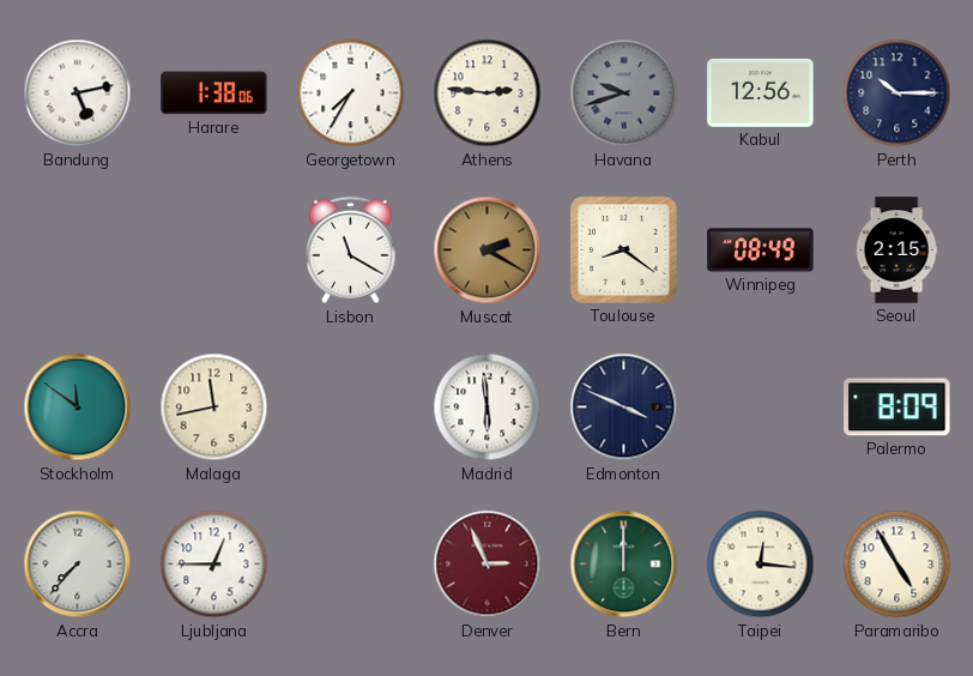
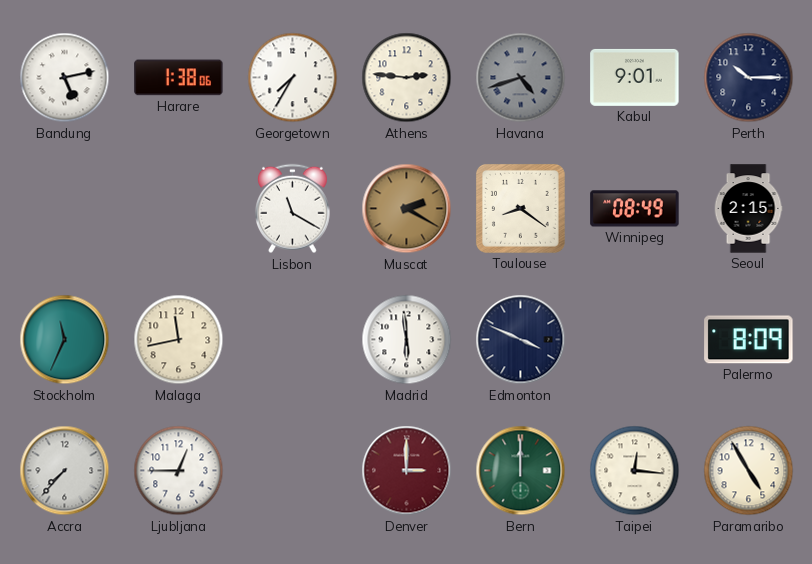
Havana: 9:42 -> 4:42 (521, 78)
Kabul: 12:56 -> 9:01 (635, 77)
Stockholm: 11:51 -> 11:34 (65, 340)
Denver: 2:56 -> 3:00 (407, 471)
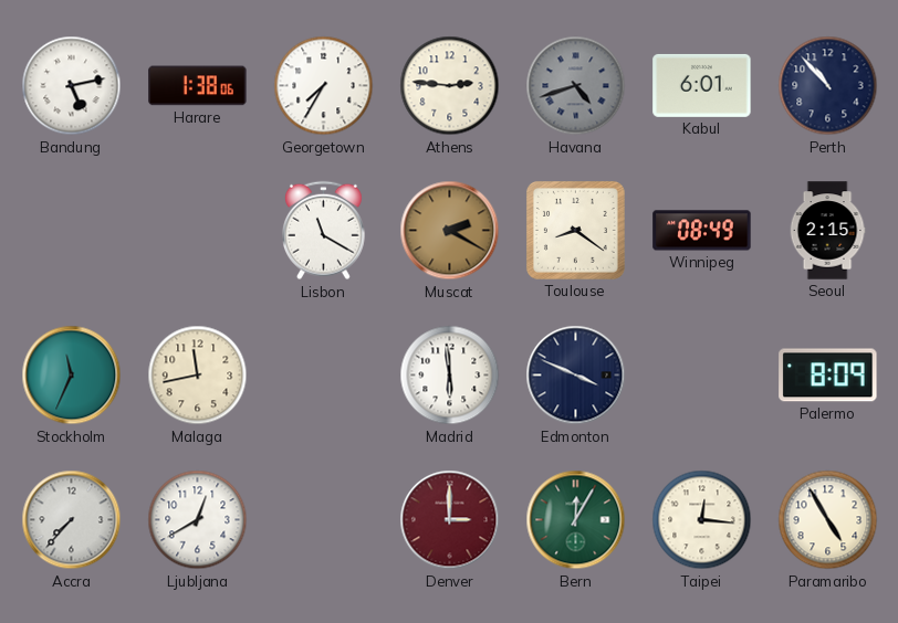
Kabul: 9:01 -> 6:01 (702, 85)
Perth: 10:15 -> 10:53 (828, 86)
Ljubljana: 12:45 -> 12:40 (198, 520)
Bern: 12:00 -> 12:05 (576, 520)
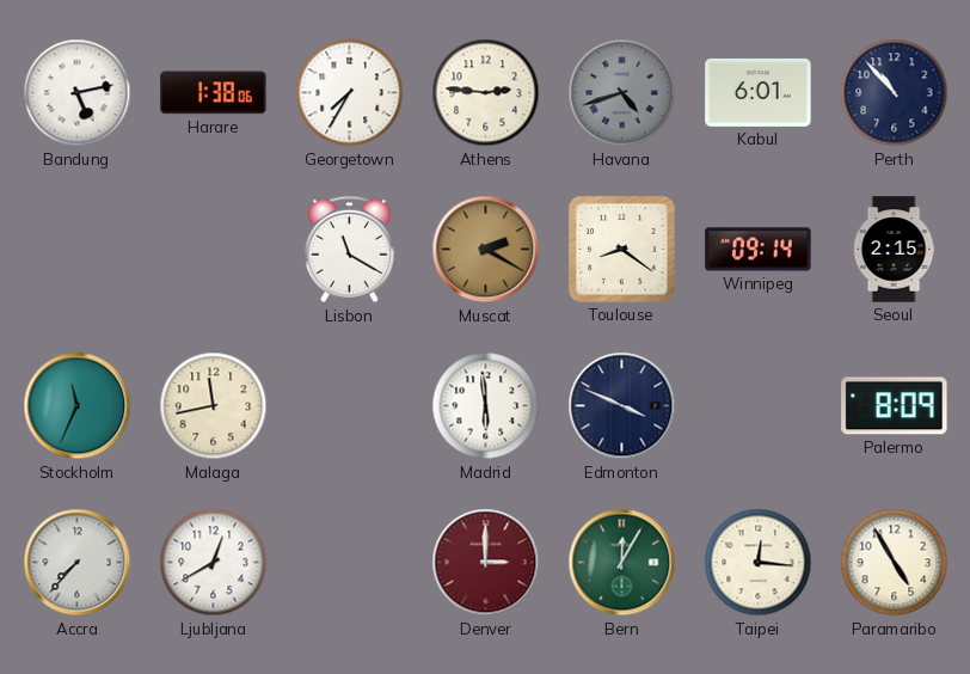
Winnipeg: 08:49 -> 09:14 (759, 250)
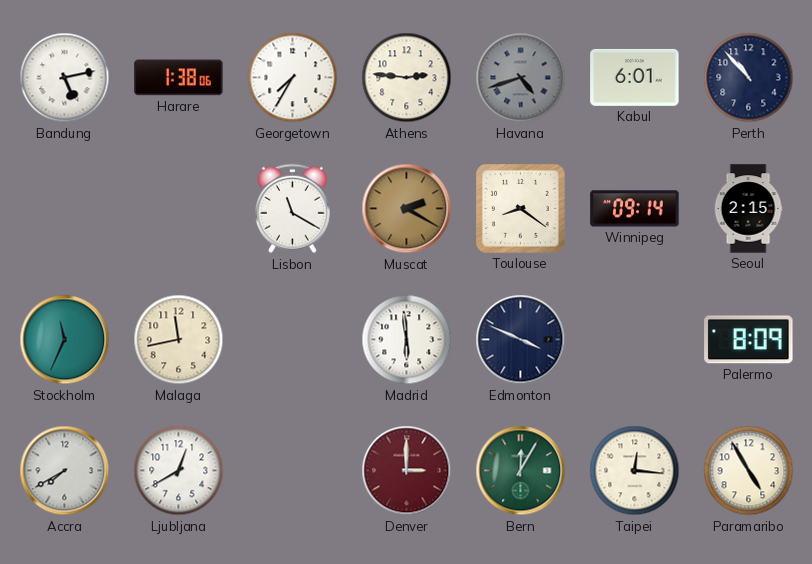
Accra: 7:37 -> 7:40 (65, 471)
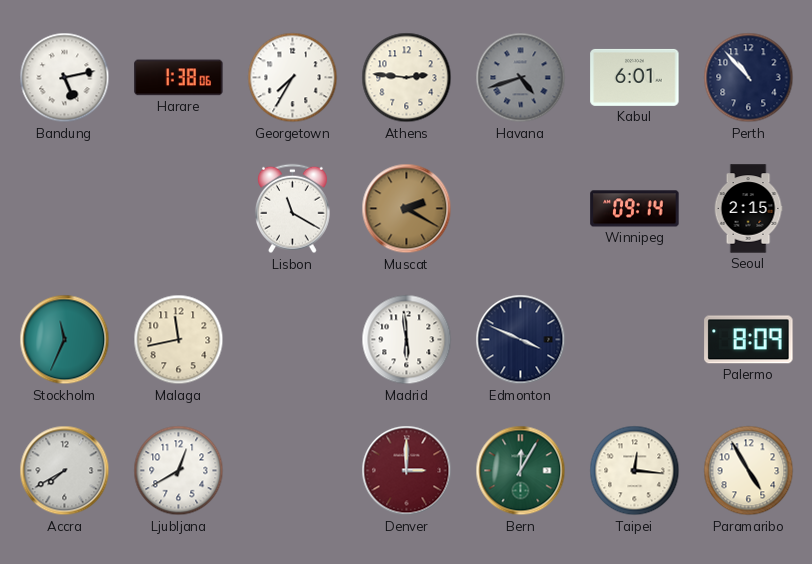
Toulouse: 8:21 -> none (520, 208)
